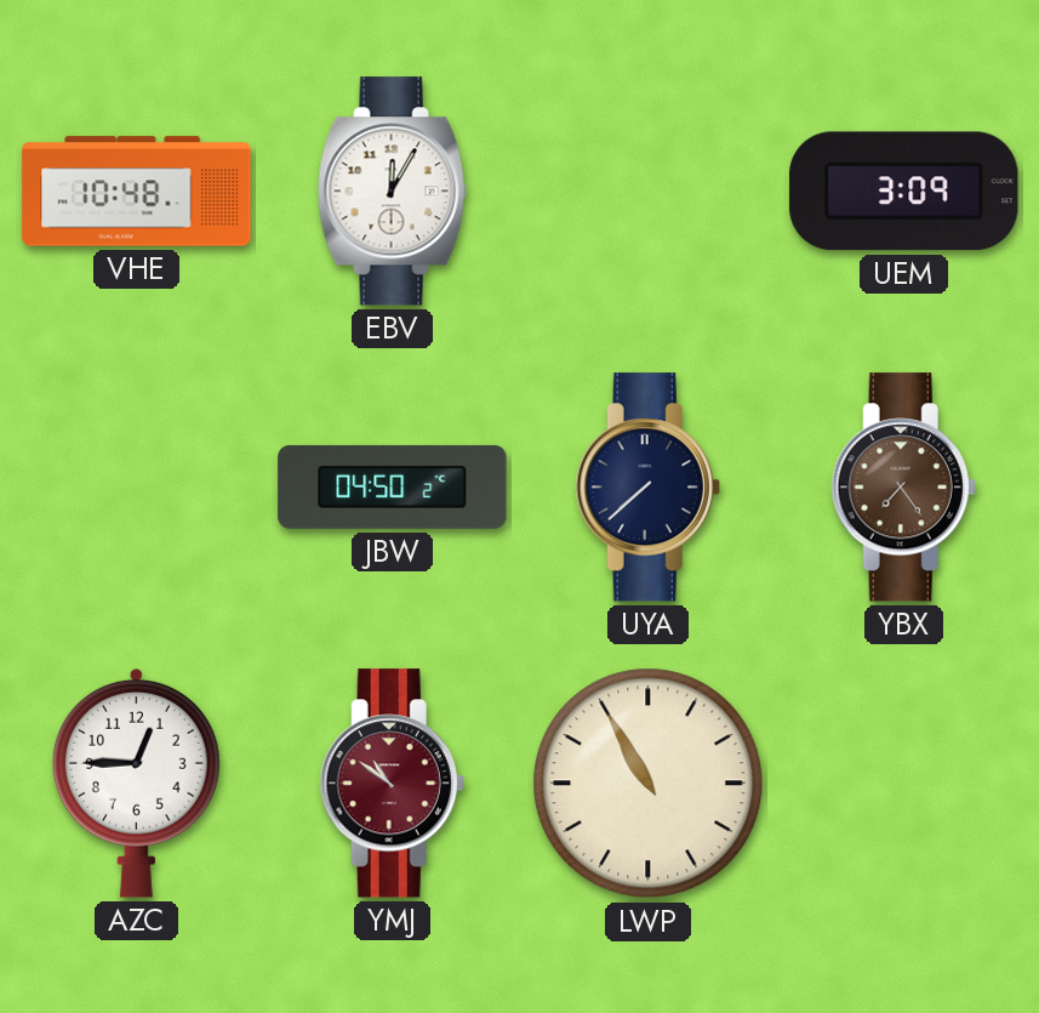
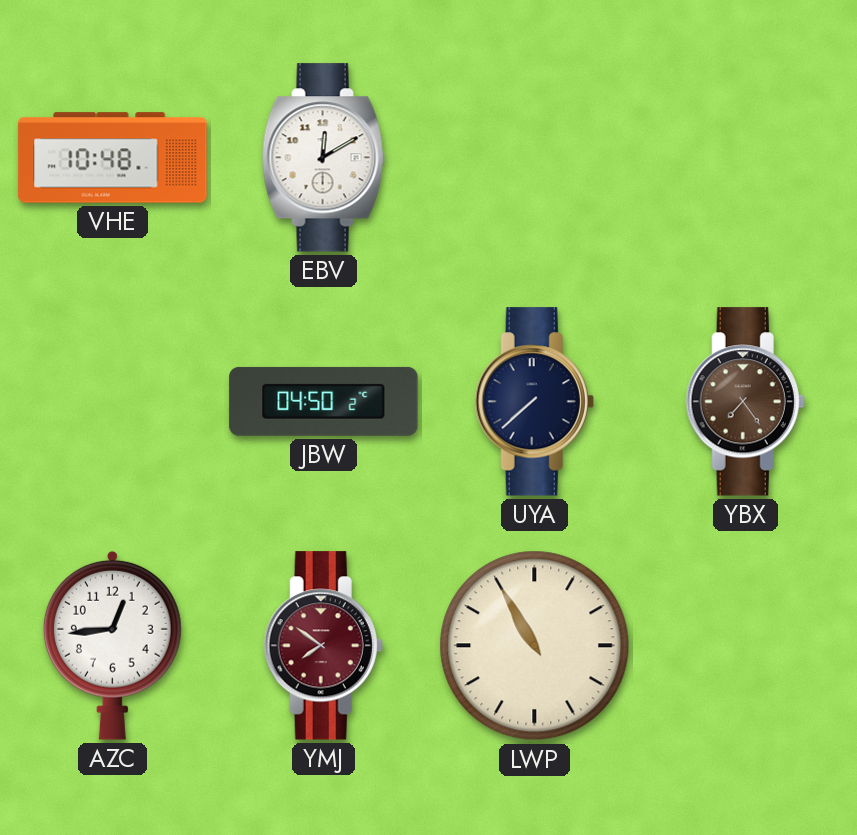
EBV: 12:05 -> 12:10 (323, 158)
UEM: 3:09 -> none (904, 192)
AZC: 12:45 -> 12:44 (112, 645)
YMJ: 10:51 -> 7:51 (323, 646)
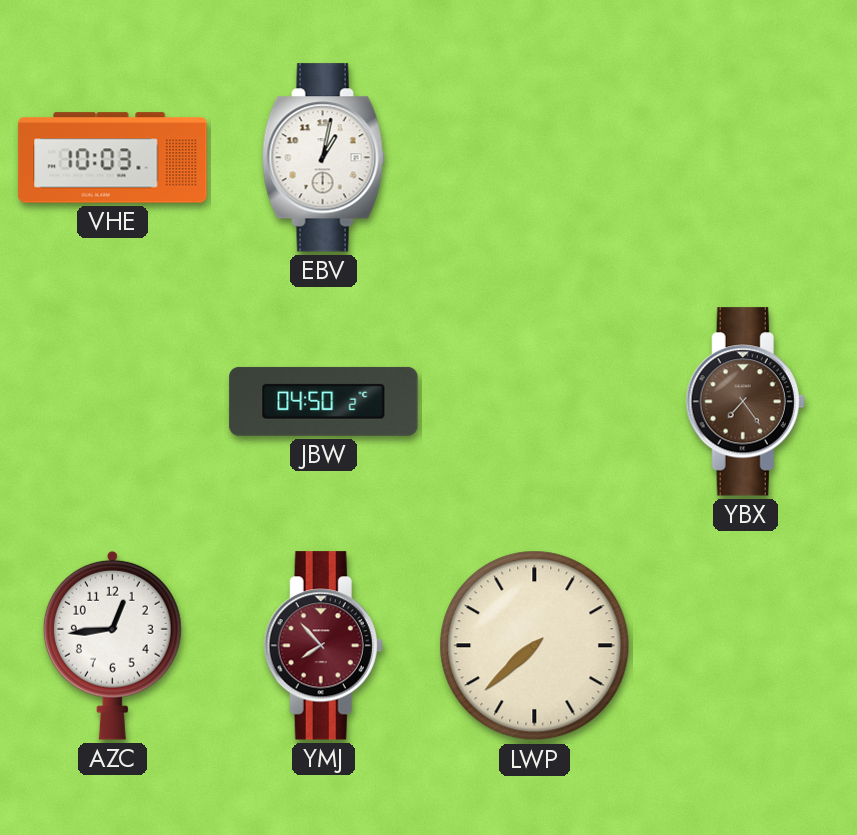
VHE: 10:48 -> 10:03 (113, 158)
EBV: 12:10 -> 1:02 (323, 158)
UYA: 7:38 -> none (534, 402)
YMJ: 7:51 -> 7:53 (323, 646)
LWP: 10:55 -> 7:38 (535, 646)
